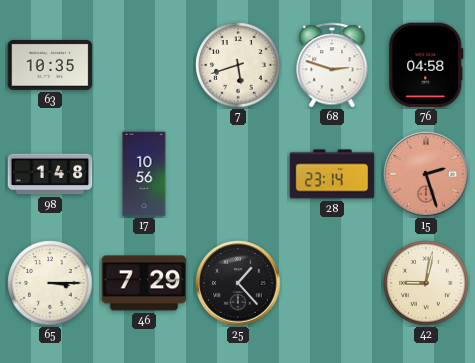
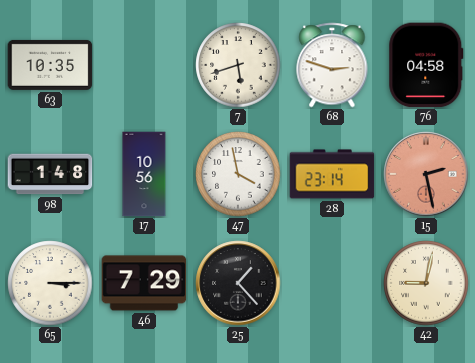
47: none -> 3:58 (238, 174)
15: 2:27 -> 2:28 (426, 174)
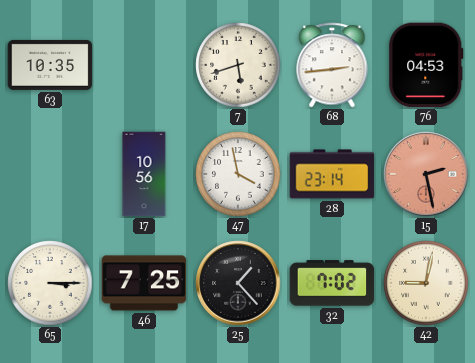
68: 2:48 -> 2:44 (332, 65)
76: 04:58 -> 04:53 (426, 65)
98: 1:48 -> none (50, 174)
46: 7:29 -> 7:25 (144, 283)
32: none -> 7:02 (332, 283)
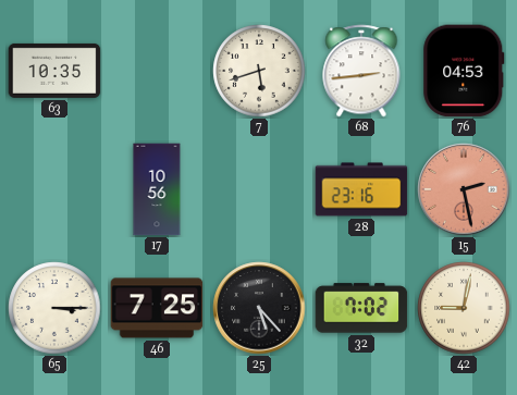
47: 3:58 -> none (238, 174)
28: 23:14 -> 23:16 (361, 189)
25: 1:23 -> 5:23 (259, 308)
